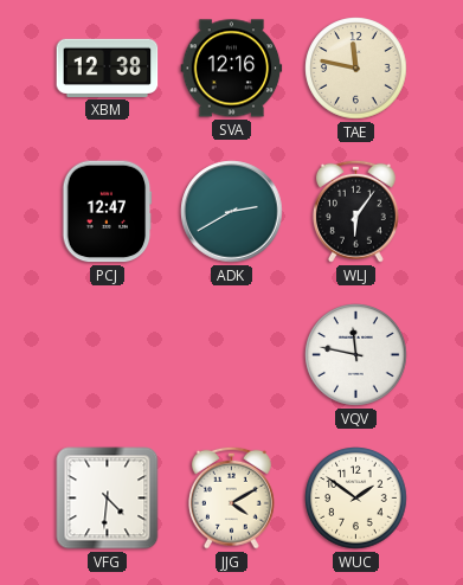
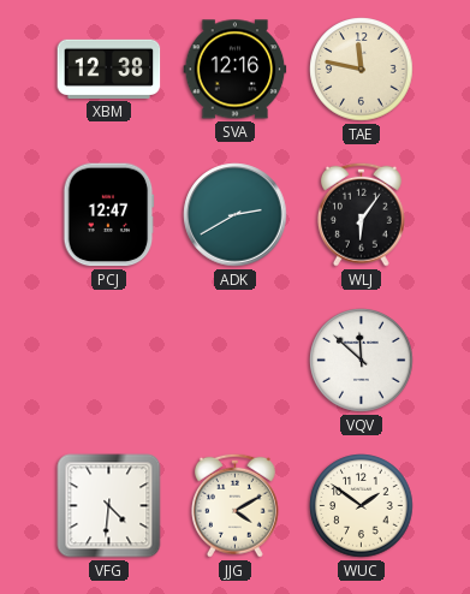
VQV: 11:47 -> 11:52 (362, 361)
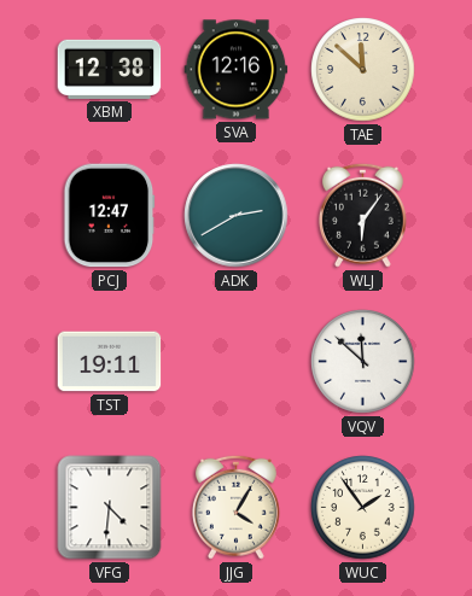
TAE: 11:47 -> 11:52 (363, 70)
TST: none -> 19:11 (110, 362)
JJG: 4:10 -> 4:05 (235, 507)
WUC: 1:51 -> 1:54 (363, 508)
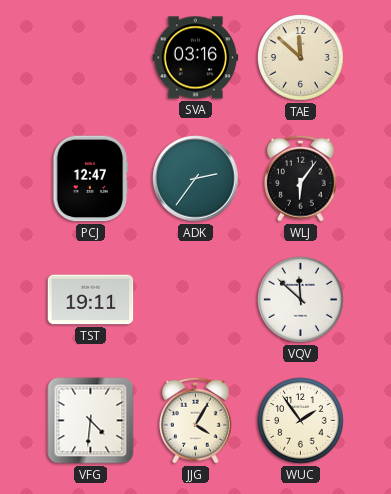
XBM: 12:38 -> none (110, 69)
SVA: 12:16 -> 03:16 (196, 58)
ADK: 2:40 -> 2:36 (196, 179)
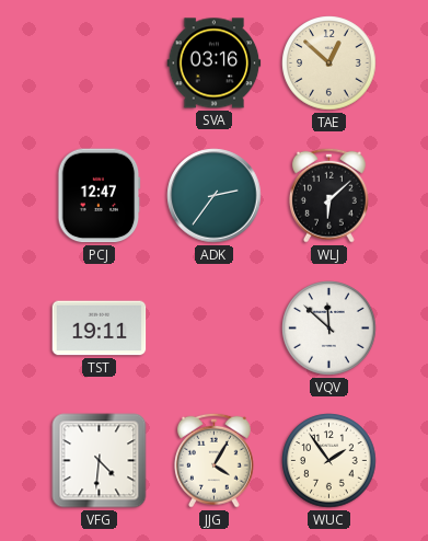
TAE: 11:52 -> 12:52 (329, 64)
WLJ: 6:06 -> 6:08 (328, 195)
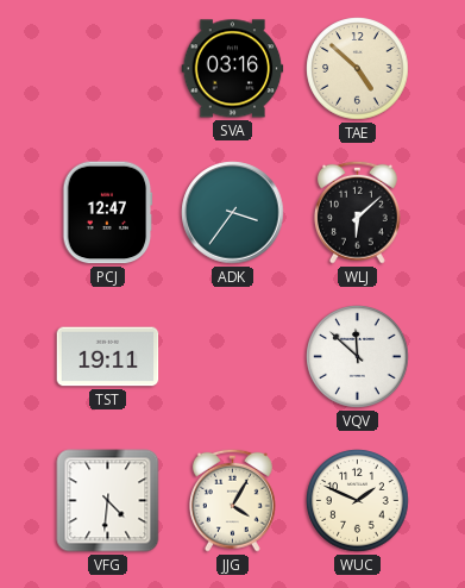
TAE: 12:52 -> 4:52 (358, 69)
ADK: 2:36 -> 3:36 (233, 213)
WUC: 1:54 -> 1:49 (358, 501)
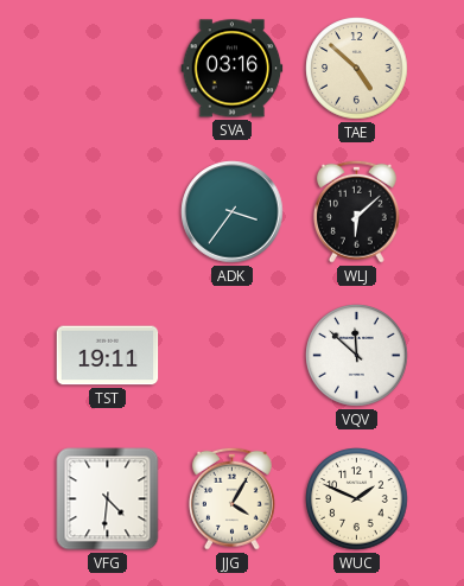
PCJ: 12:47 -> none (108, 213)
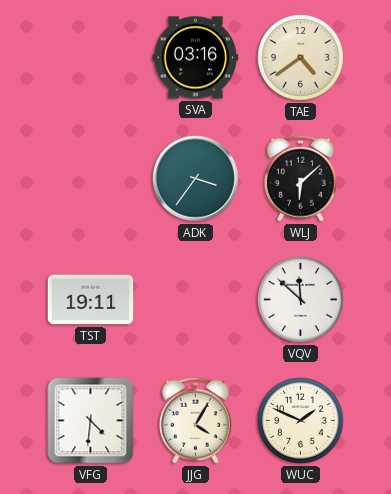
TAE: 4:52 -> 4:39 (301, 58)
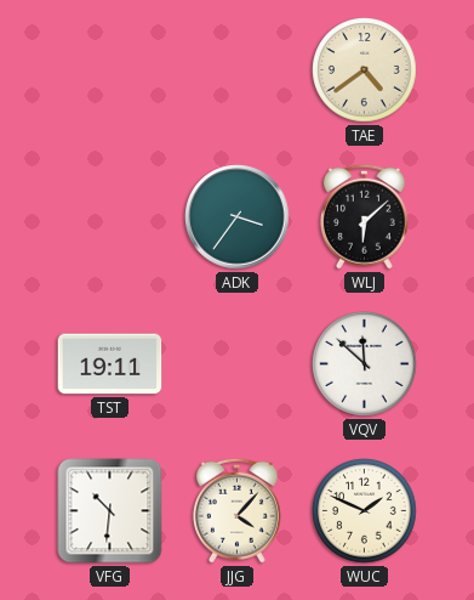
SVA: 03:16 -> none (196, 58)
VFG: 4:31 -> 10:31 (110, 511)
JJG: 4:05 -> 4:07 (236, 510)
